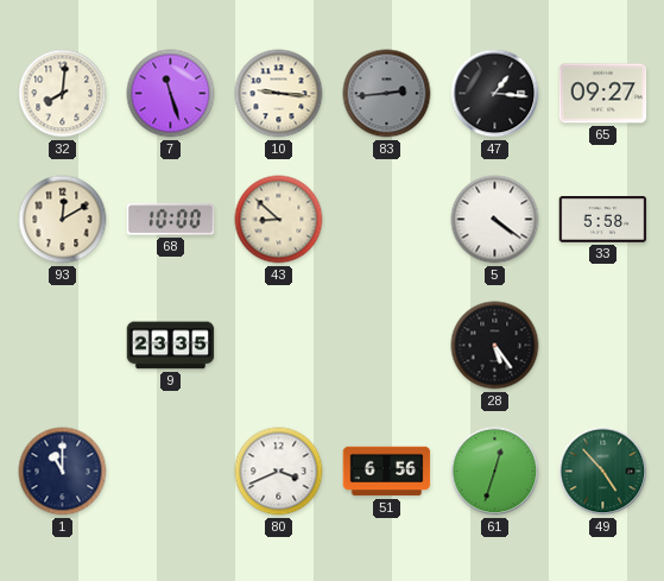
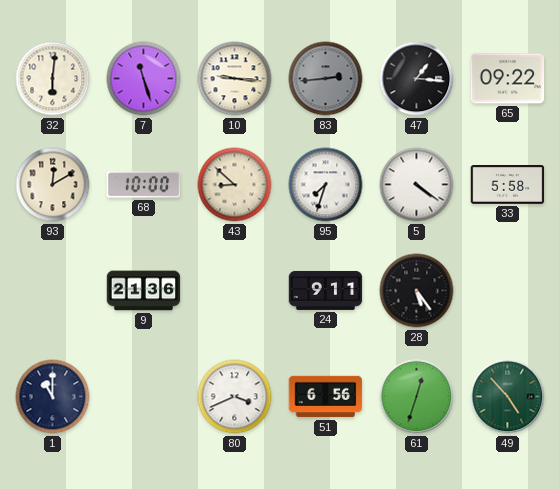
32: 8:01 -> 6:01 (53, 79)
65: 09:27 -> 09:22 (508, 79)
95: none -> 7:33 (326, 185)
9: 23:35 -> 21:36 (144, 291)
24: none -> 9:11 (326, 290)
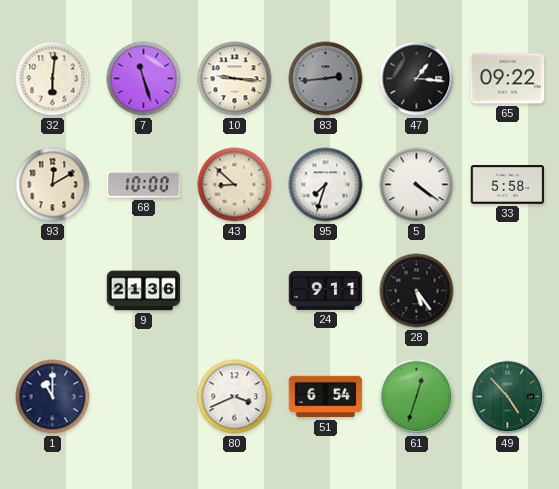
51: 6:56 -> 6:54 (326, 397)
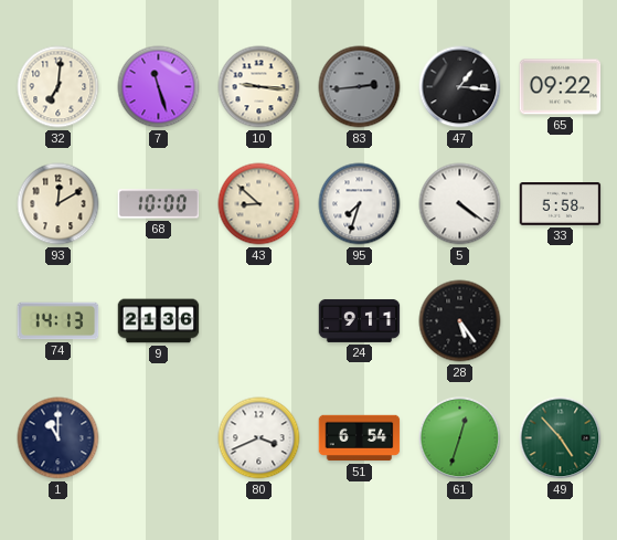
32: 6:01 -> 7:01 (58, 87)
74: none -> 14:13 (58, 321)
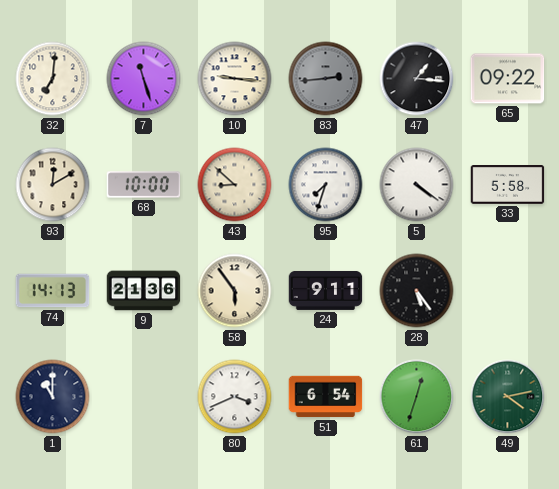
58: none -> 5:54 (235, 291)
49: 4:53 -> 4:13 (508, 397)
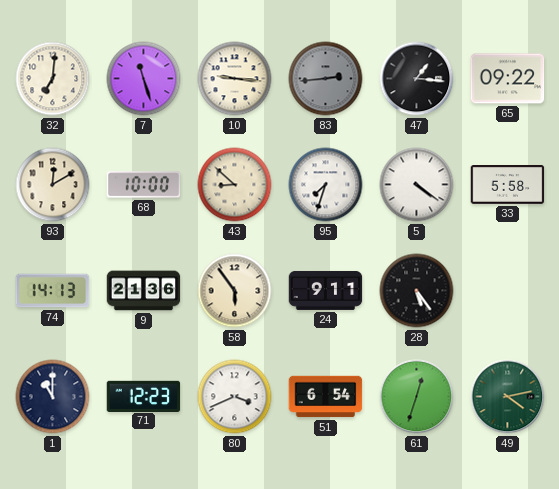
71: none -> 12:23 (144, 396)
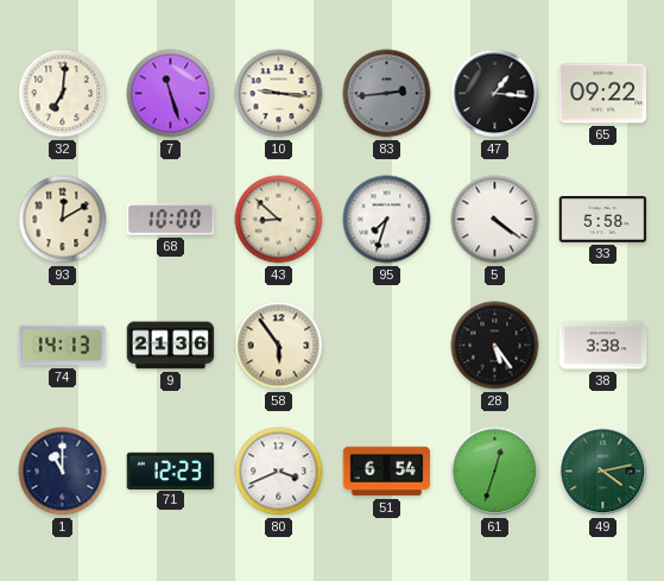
24: 9:11 -> none (326, 290)
38: none -> 3:38 (603, 346)
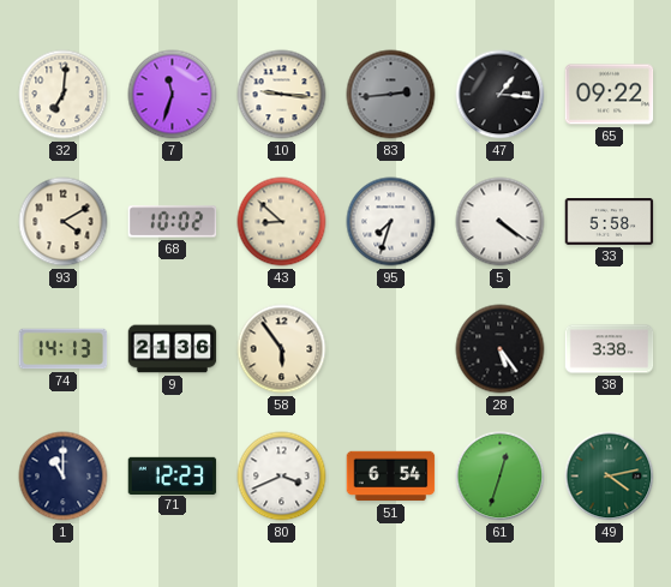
7: 11:27 -> 11:33 (173, 95)
93: 12:10 -> 4:10 (64, 222)
68: 10:00 -> 10:02 (173, 222)
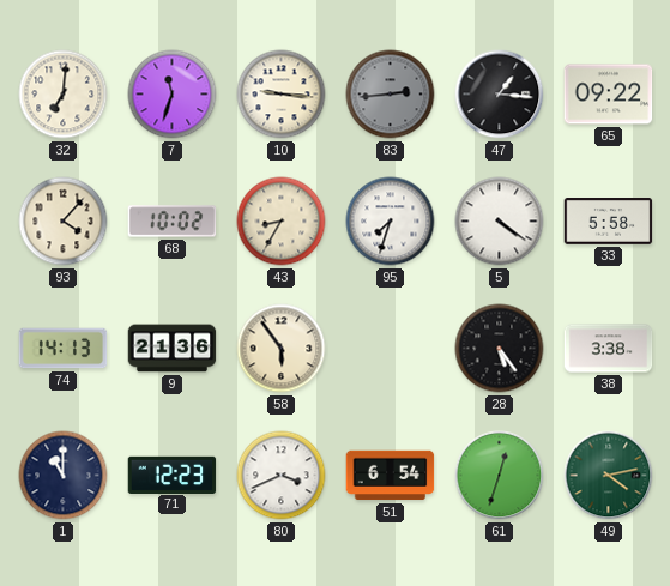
93: 4:10 -> 4:07 (64, 222)
43: 8:52 -> 8:35 (282, 222)
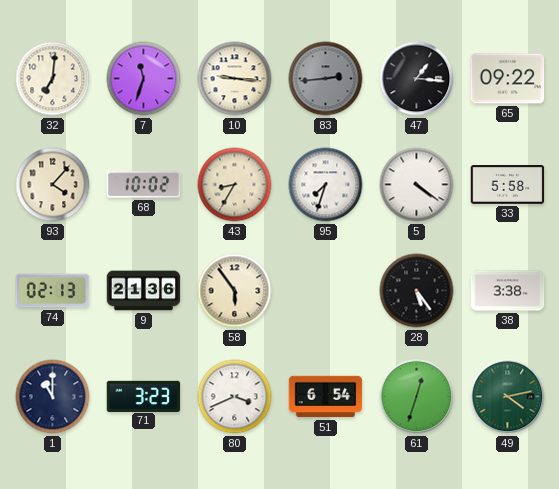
74: 14:13 -> 02:13 (53, 291)
71: 12:23 -> 3:23 (144, 396)
